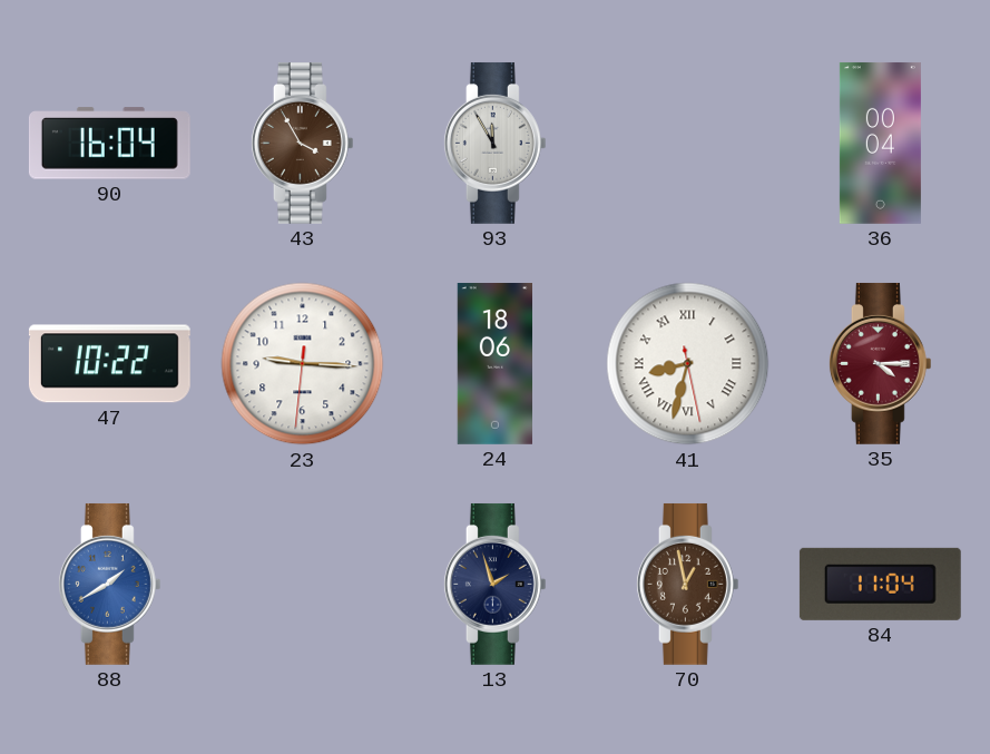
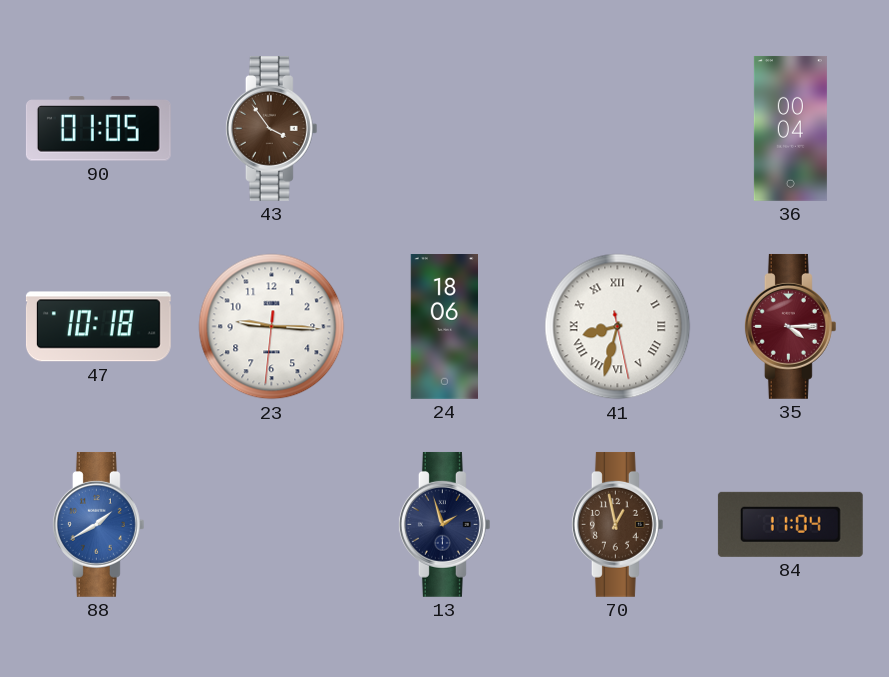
90: 16:04 -> 01:05 (98, 129)
43: 3:55 -> 3:54 (271, 128)
93: 11:55 -> none (494, 143)
47: 10:22 -> 10:18 (98, 327)
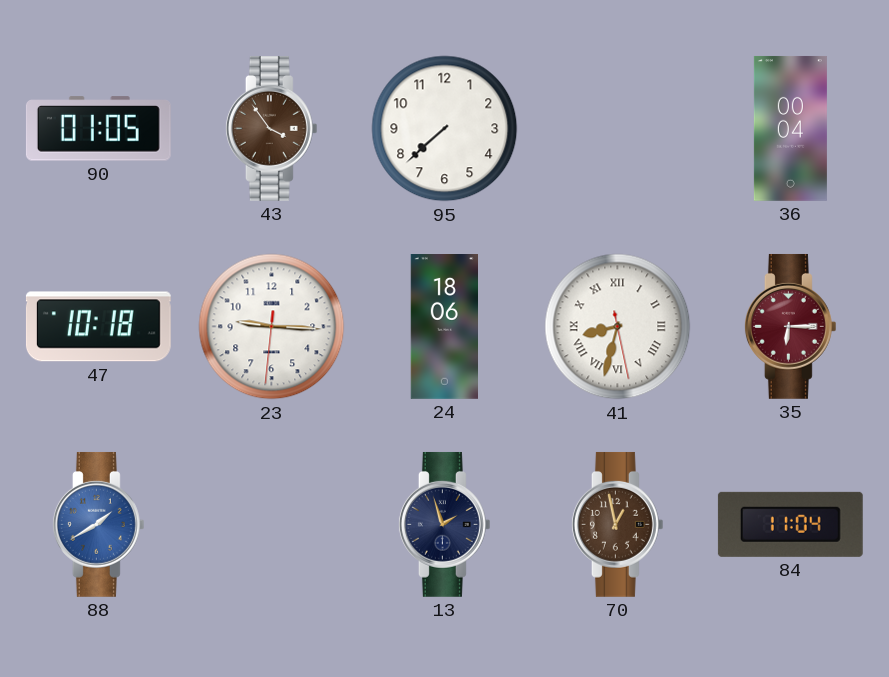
95: none -> 7:38 (445, 129)
35: 4:15 -> 6:15 (790, 326)
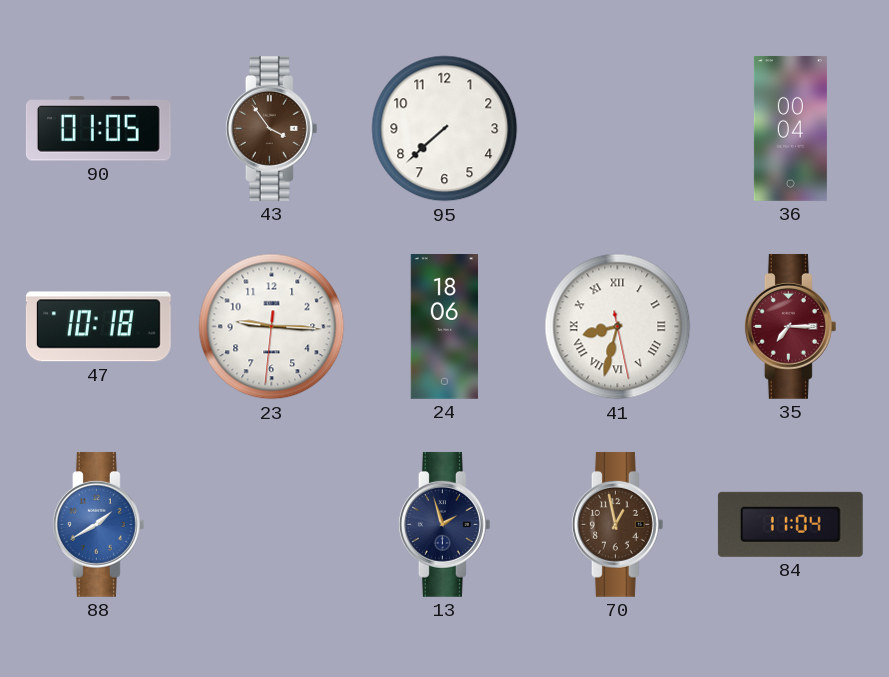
35: 6:15 -> 7:15 (790, 326)
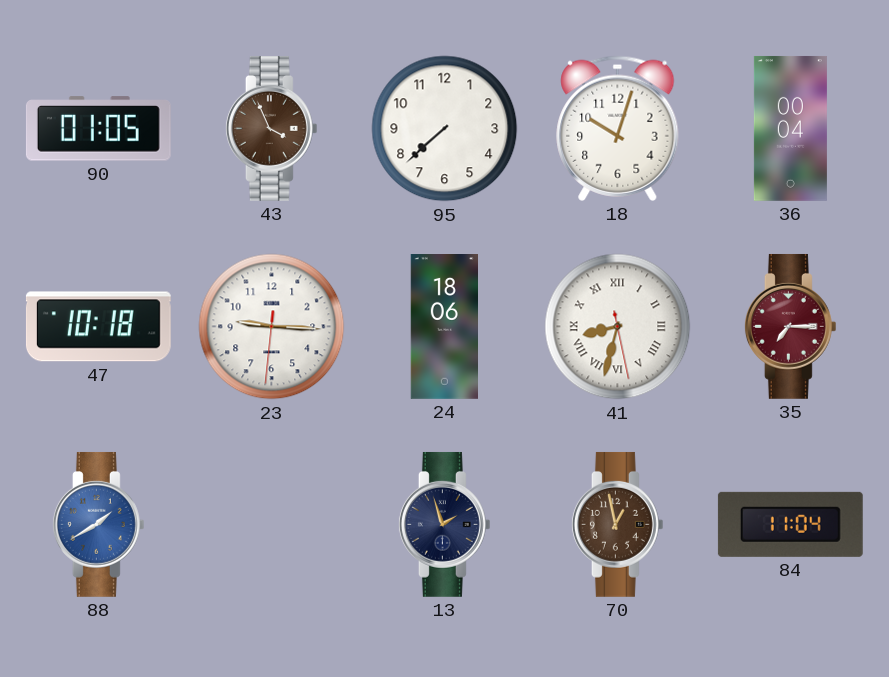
43: 3:54 -> 3:56 (271, 128)
18: none -> 10:03 (618, 128)
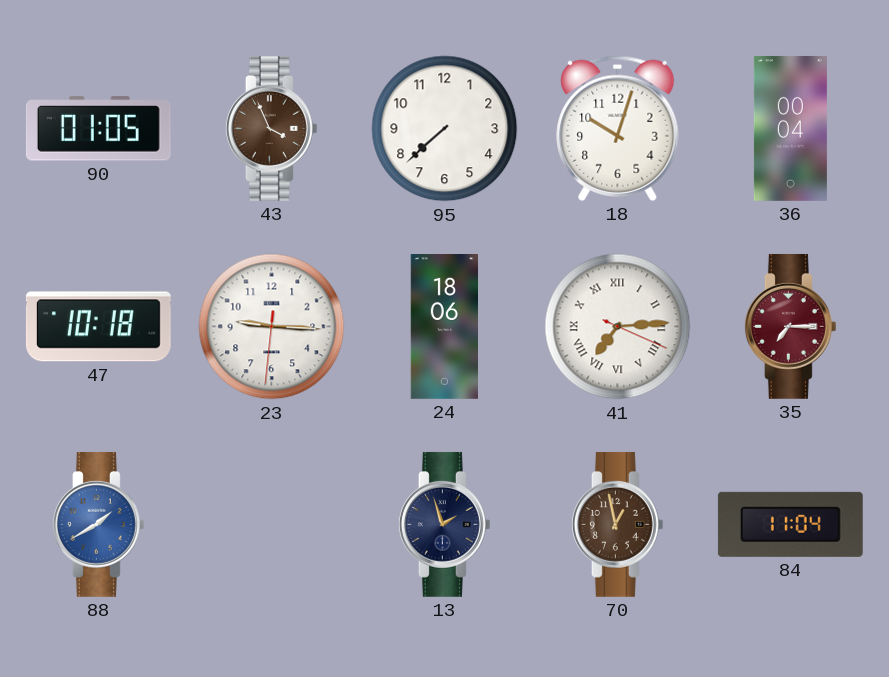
41: 8:32 -> 7:14 (618, 327)
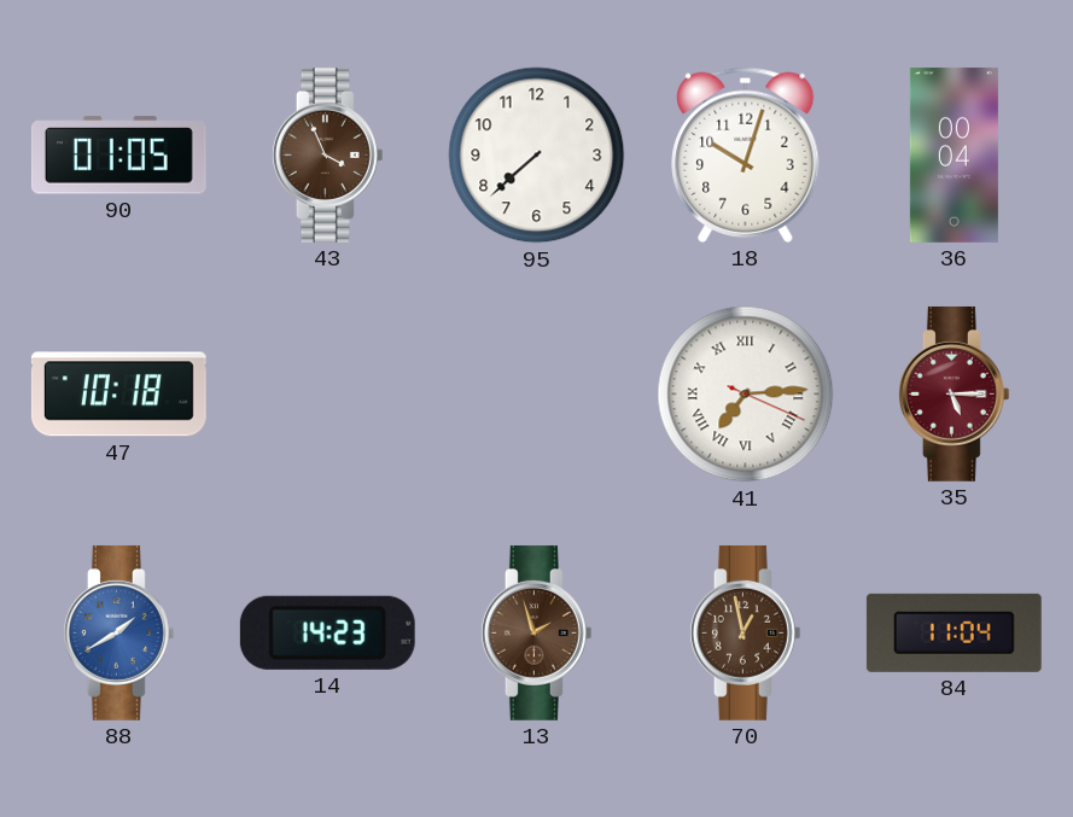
23: 9:15 -> none (272, 327)
24: 18:06 -> none (445, 327)
35: 7:15 -> 5:15 (954, 393)
14: none -> 14:23 (327, 632)
13 dial: navy -> brown (536, 632)
